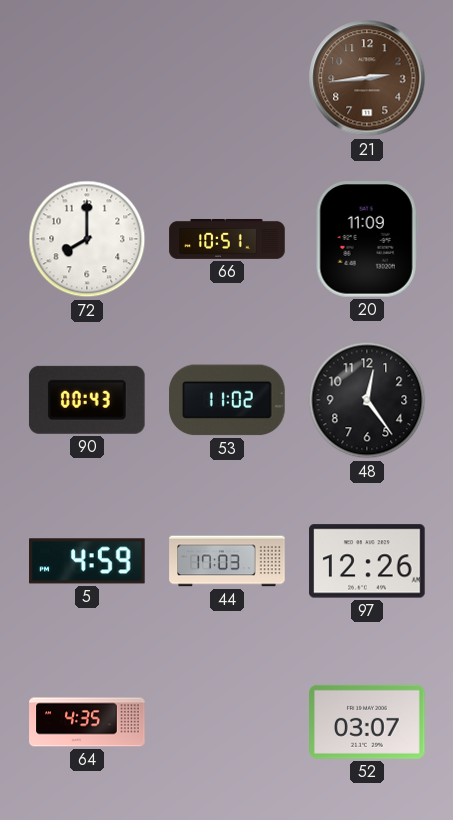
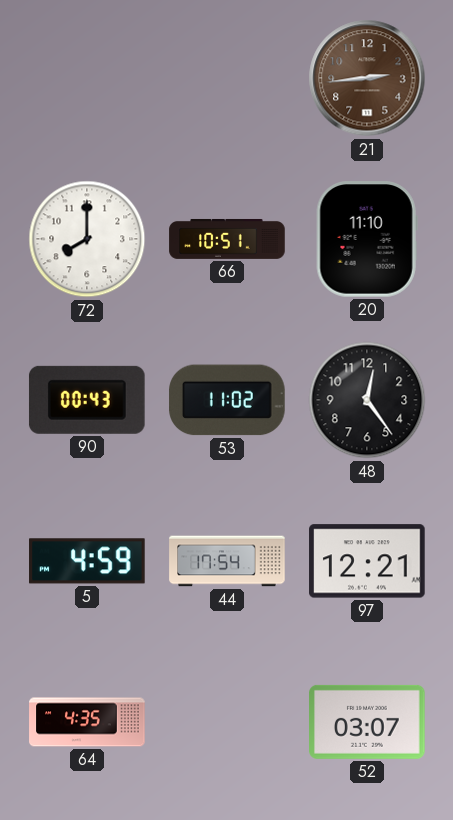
20: 11:09 -> 11:10 (367, 239)
44: 17:03 -> 17:54 (227, 561)
97: 12:26 -> 12:21 (367, 561)
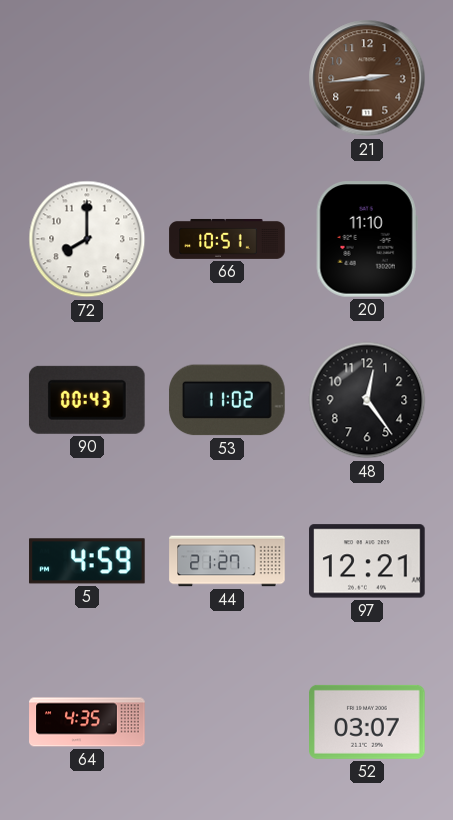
44: 17:54 -> 21:27 (227, 561)
